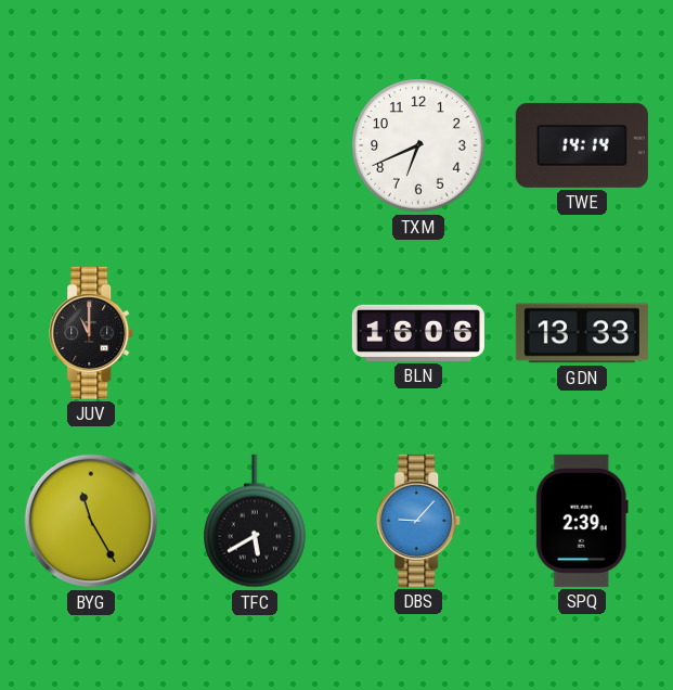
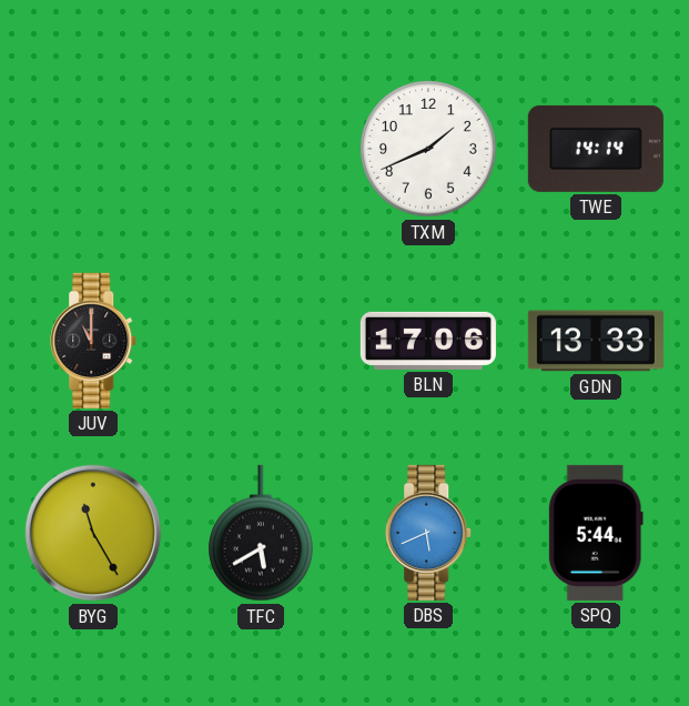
TXM: 6:41 -> 1:41 (428, 149)
BLN: 16:06 -> 17:06 (428, 341)
DBS: 9:07 -> 5:41 (429, 533)
SPQ: 2:39 -> 5:44 (596, 533)
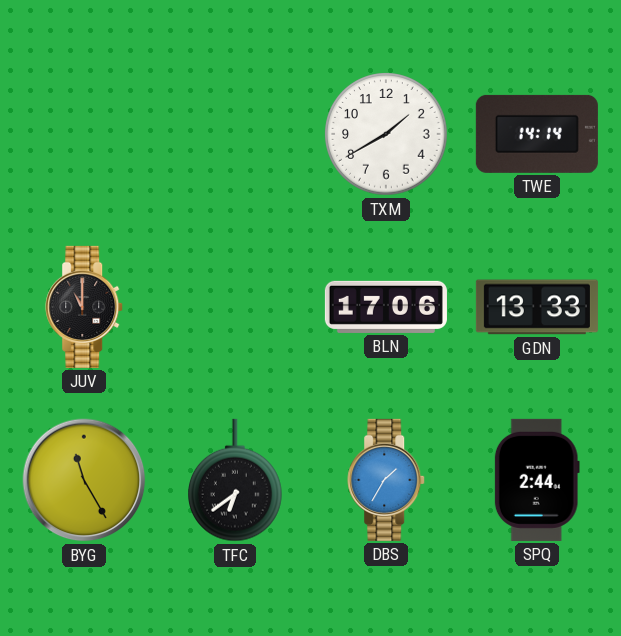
TXM: 1:41 -> 1:40 (386, 134)
TFC: 5:40 -> 6:39 (236, 480)
DBS: 5:41 -> 1:35 (387, 480)
SPQ: 5:44 -> 2:44 (537, 480)
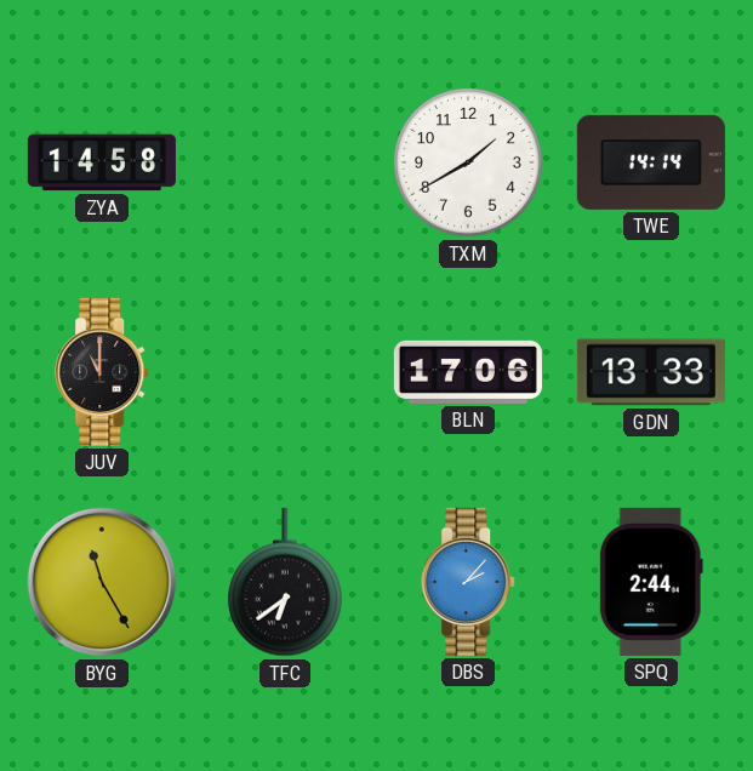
ZYA: none -> 14:58 (102, 162)
DBS: 1:35 -> 2:07 (469, 582)
